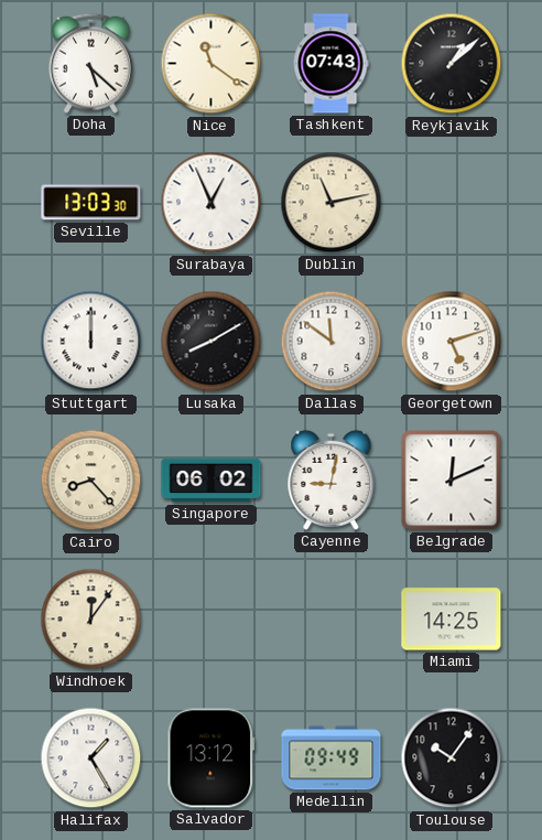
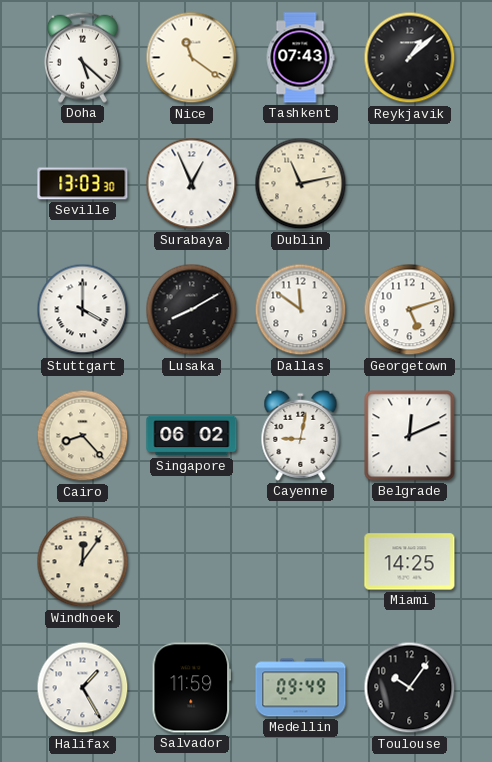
Stuttgart: 12:00 -> 4:00 (83, 310)
Salvador: 13:12 -> 11:59 (192, 688)
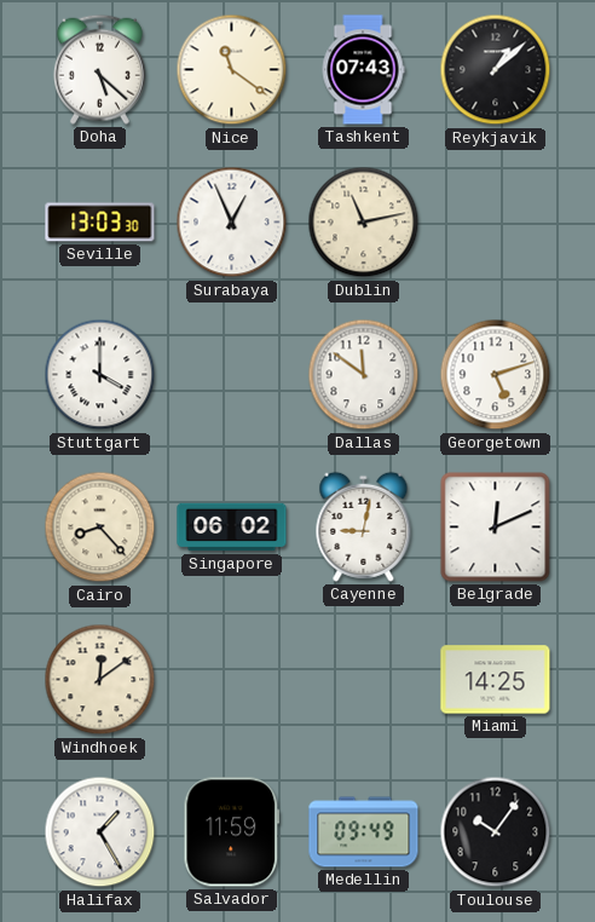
Lusaka: 8:10 -> none (192, 310)
Windhoek: 12:06 -> 12:09 (100, 680)
